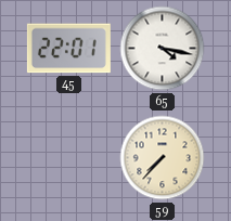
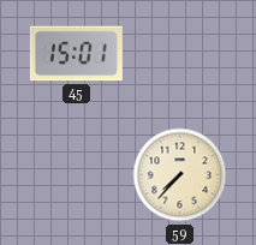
45: 22:01 -> 15:01 (76, 54)
65: 4:17 -> none (163, 49)
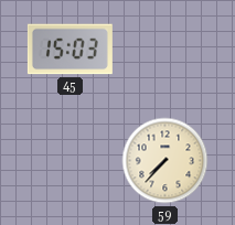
45: 15:01 -> 15:03 (70, 50)
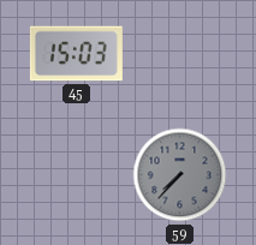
59 dial: cream -> grey (180, 175)
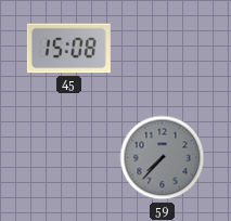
45: 15:03 -> 15:08 (68, 49)
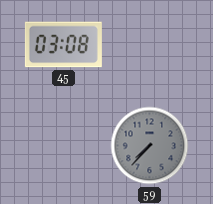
45: 15:08 -> 03:08 (63, 45)
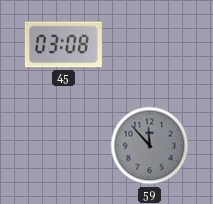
59: 7:37 -> 11:53 (150, 146)
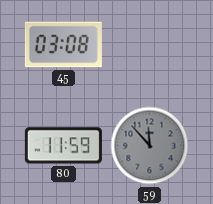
80: none -> 11:59 (63, 146)
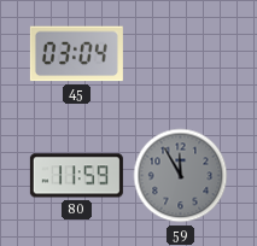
45: 03:08 -> 03:04 (76, 54)
59: 11:53 -> 11:55 (181, 176)
